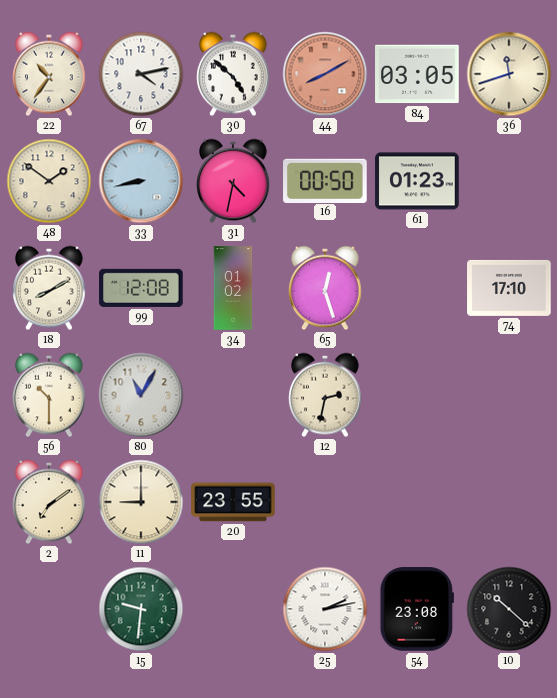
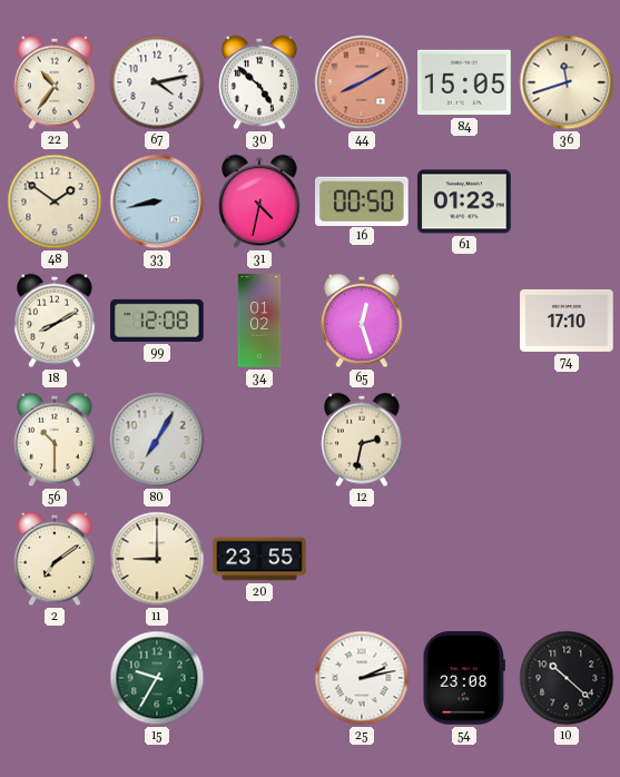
84: 03:05 -> 15:05 (464, 82)
80: 11:05 -> 7:05 (157, 440)
15: 9:31 -> 9:35 (157, 678)
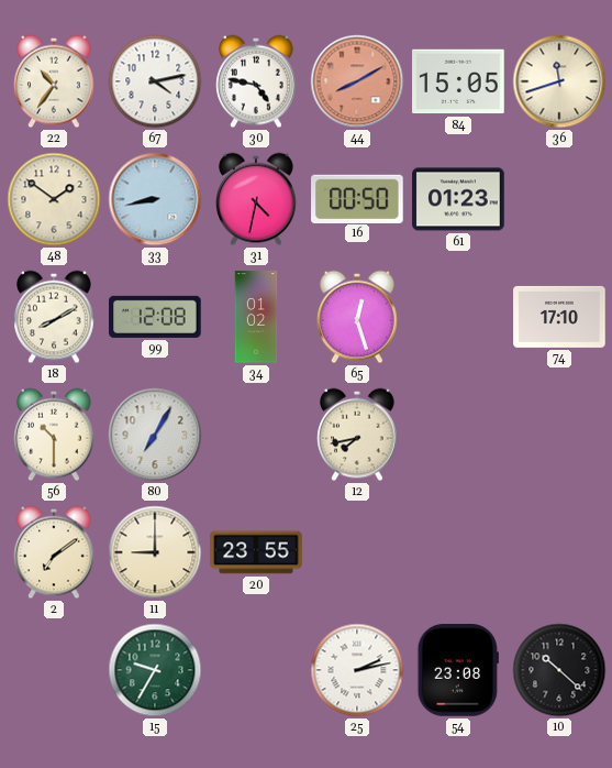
30: 4:52 -> 4:47 (256, 81)
12: 2:32 -> 7:43 (357, 435)
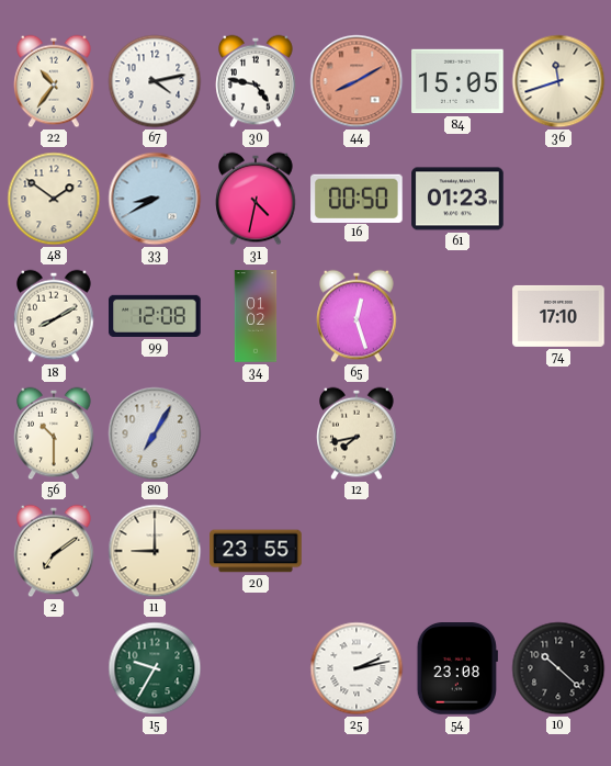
33: 8:43 -> 8:40 (155, 199)
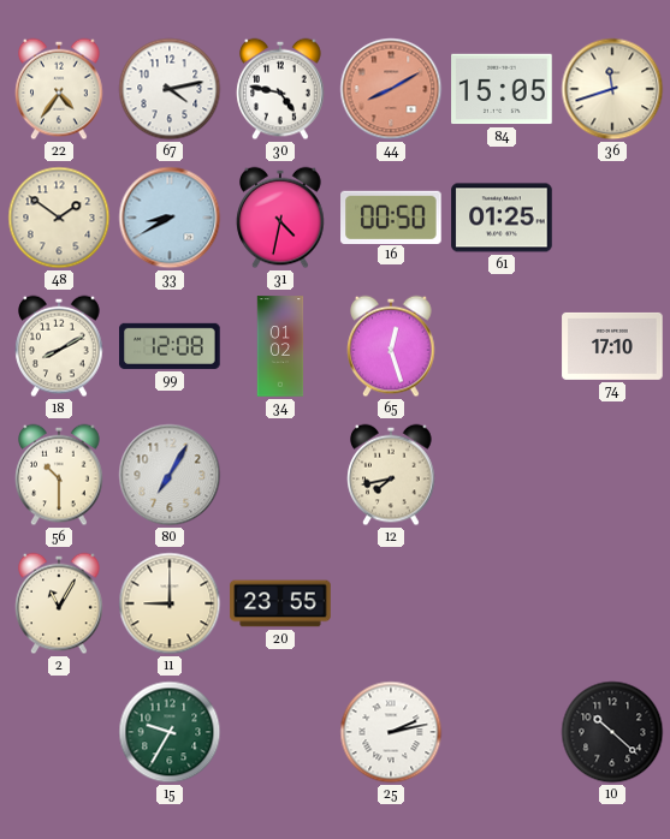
22: 10:36 -> 4:36 (59, 89)
61: 01:23 -> 01:25 (502, 218)
2: 7:09 -> 11:05 (59, 603)
54: 23:08 -> none (457, 668)
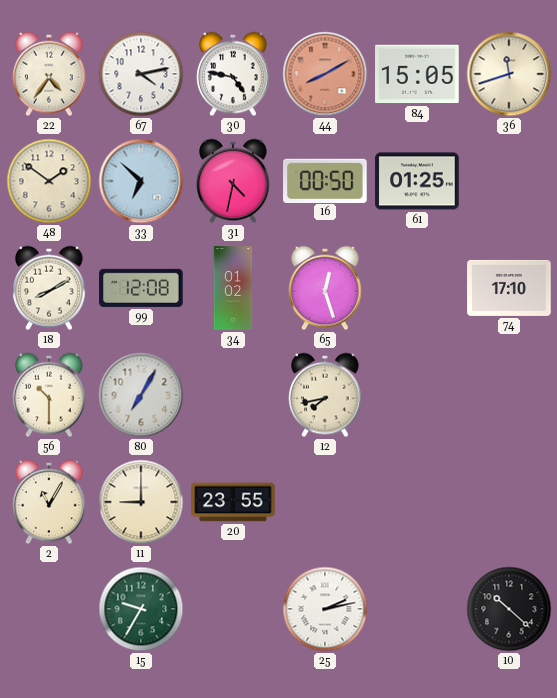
33: 8:40 -> 6:52 (141, 181)
